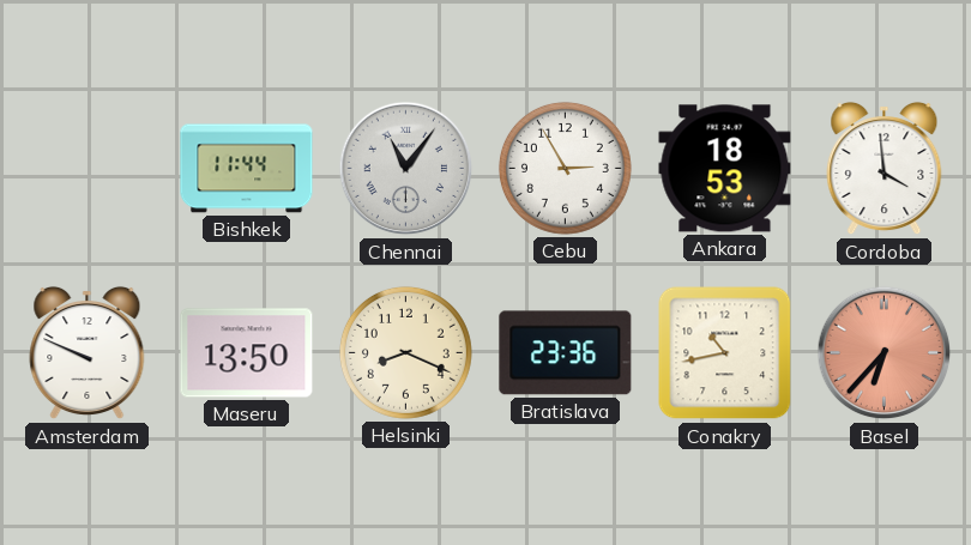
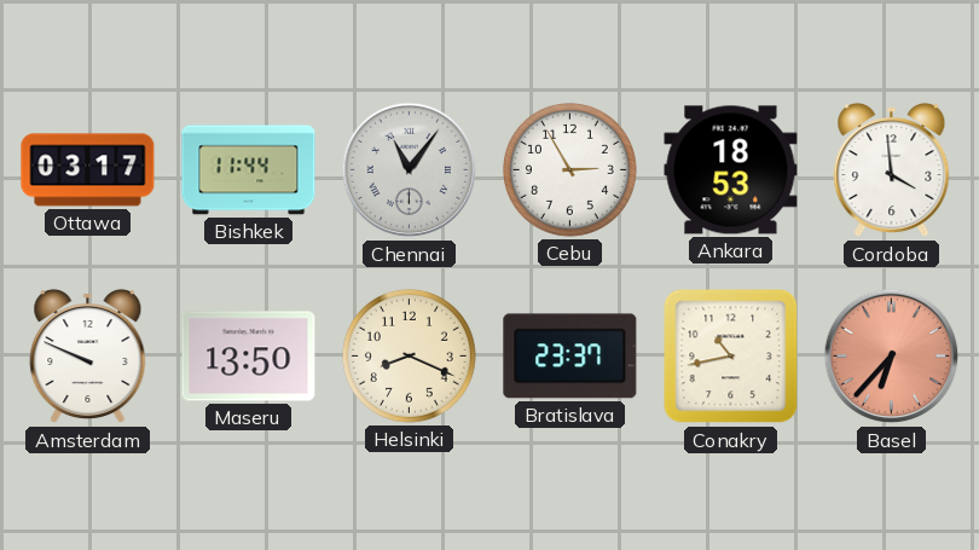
Ottawa: none -> 03:17 (88, 170)
Bratislava: 23:36 -> 23:37 (570, 357)
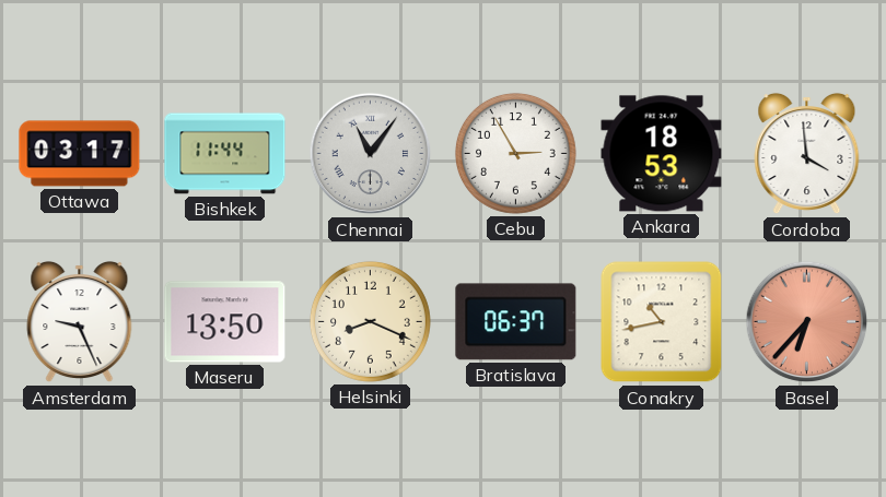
Amsterdam: 9:49 -> 9:26 (80, 322)
Bratislava: 23:37 -> 06:37 (516, 322)
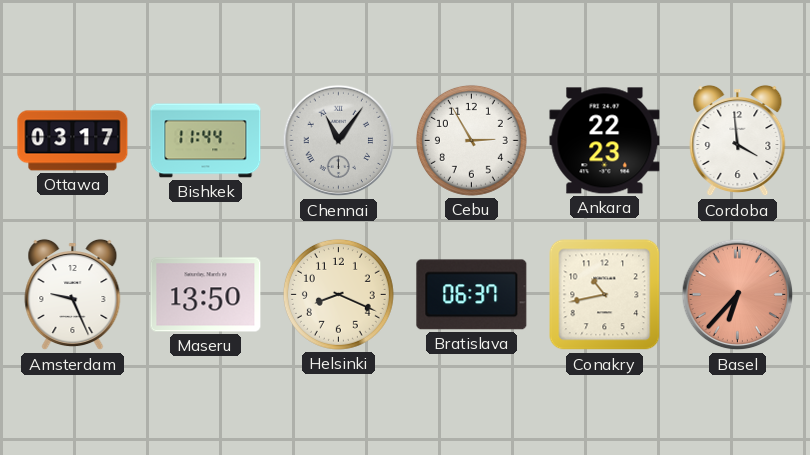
Ankara: 18:53 -> 22:23 (605, 141)
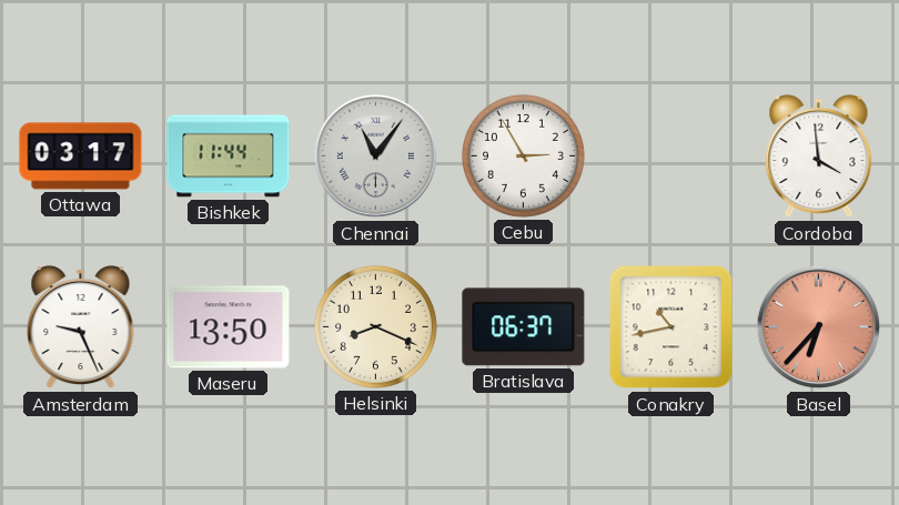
Ankara: 22:23 -> none (605, 141)
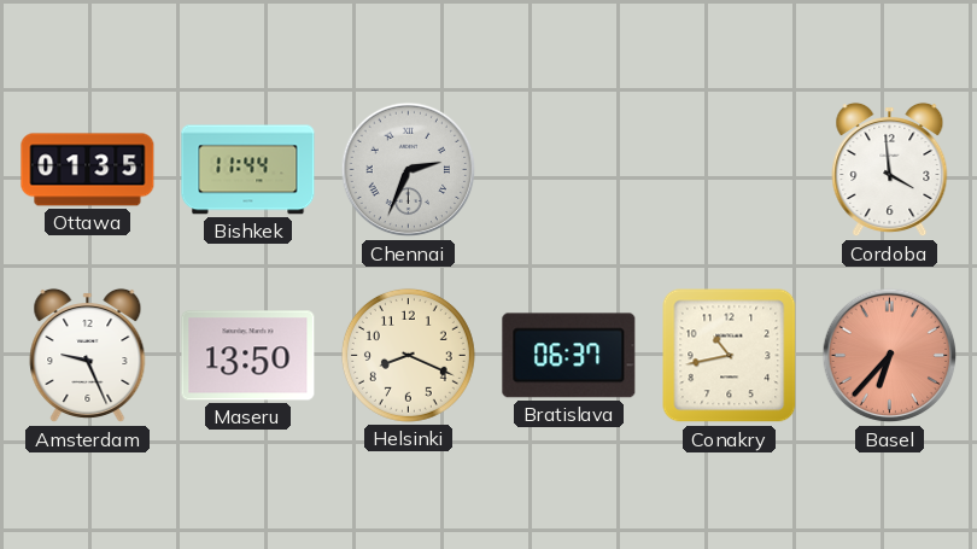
Ottawa: 03:17 -> 01:35 (88, 170)
Chennai: 11:06 -> 2:34 (409, 170)
Cebu: 2:55 -> none (523, 155)
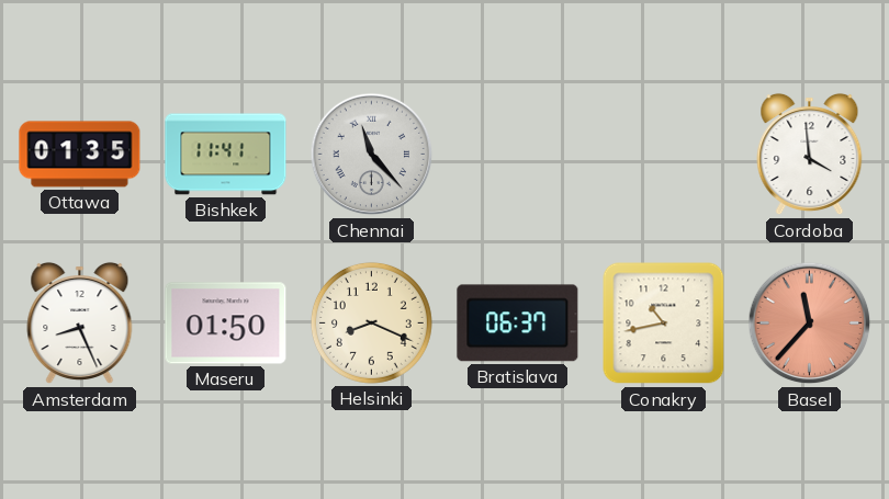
Bishkek: 11:44 -> 11:41 (226, 155)
Chennai: 2:34 -> 11:23 (372, 155)
Amsterdam: 9:26 -> 8:26 (80, 324)
Maseru: 13:50 -> 01:50 (226, 324)
Basel: 6:37 -> 11:37 (810, 324)
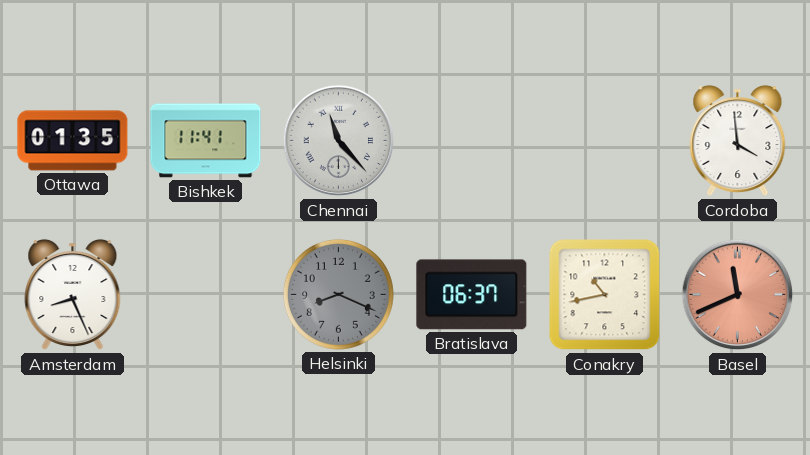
Maseru: 01:50 -> none (226, 324)
Helsinki dial: cream -> grey (338, 294)
Basel: 11:37 -> 11:41 (738, 295)
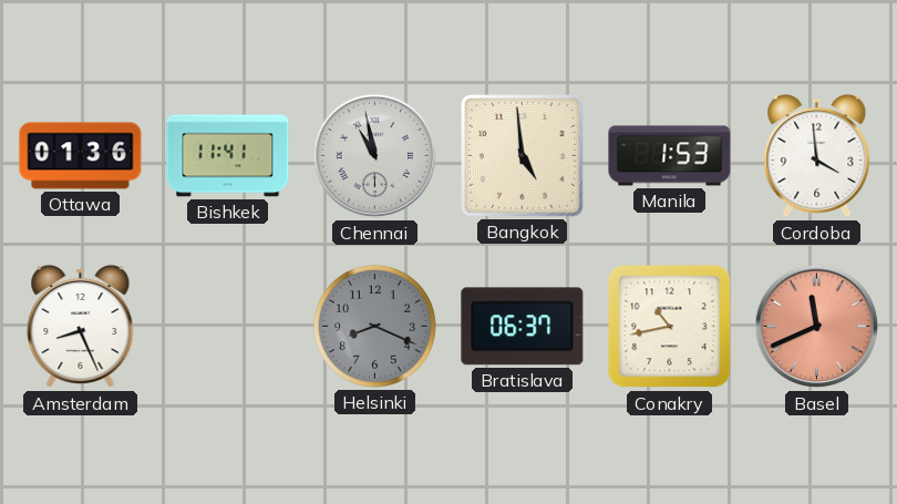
Ottawa: 01:35 -> 01:36 (81, 156)
Chennai: 11:23 -> 10:58 (375, 156)
Bangkok: none -> 4:59 (523, 156)
Manila: none -> 1:53 (670, 156)
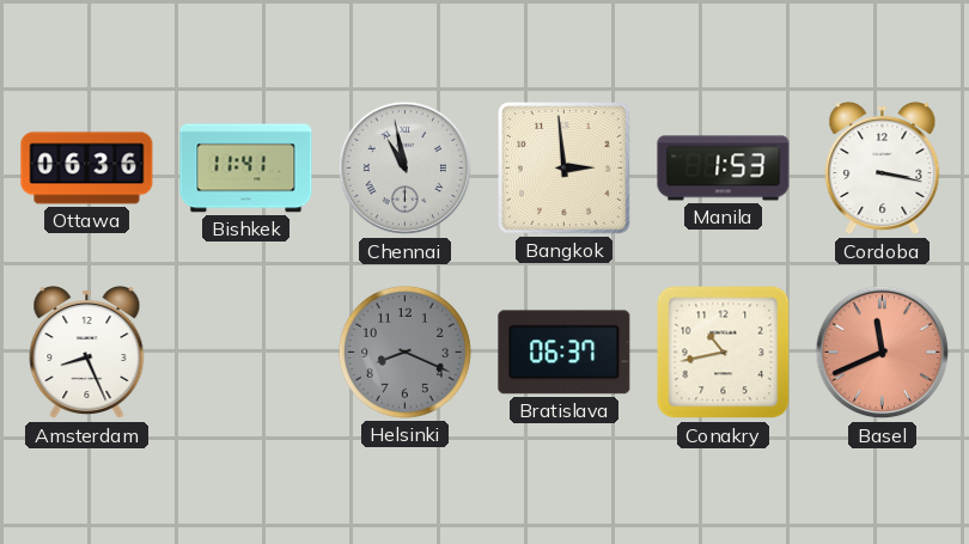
Ottawa: 01:36 -> 06:36 (87, 169)
Bangkok: 4:59 -> 2:59 (565, 169)
Cordoba: 3:59 -> 3:17 (883, 169)
